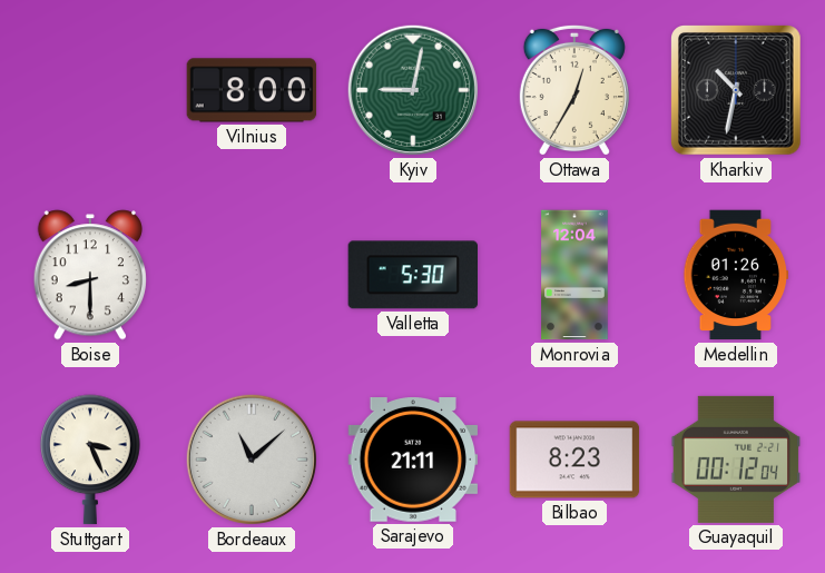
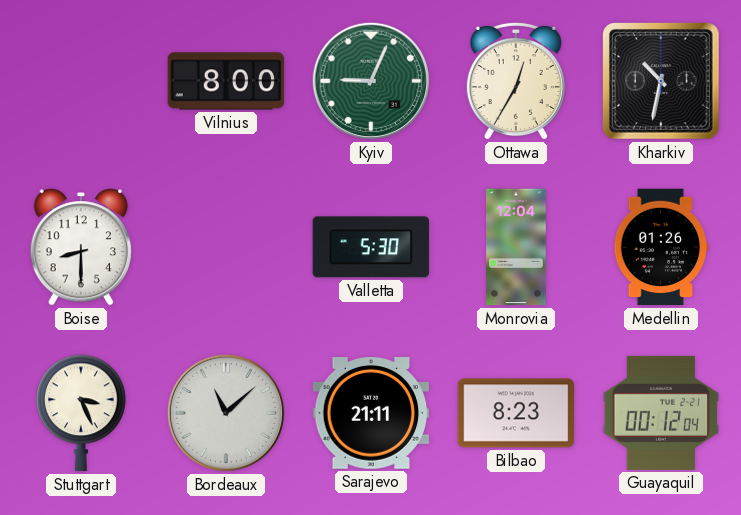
Kyiv: 9:02 -> 9:04 (371, 81)
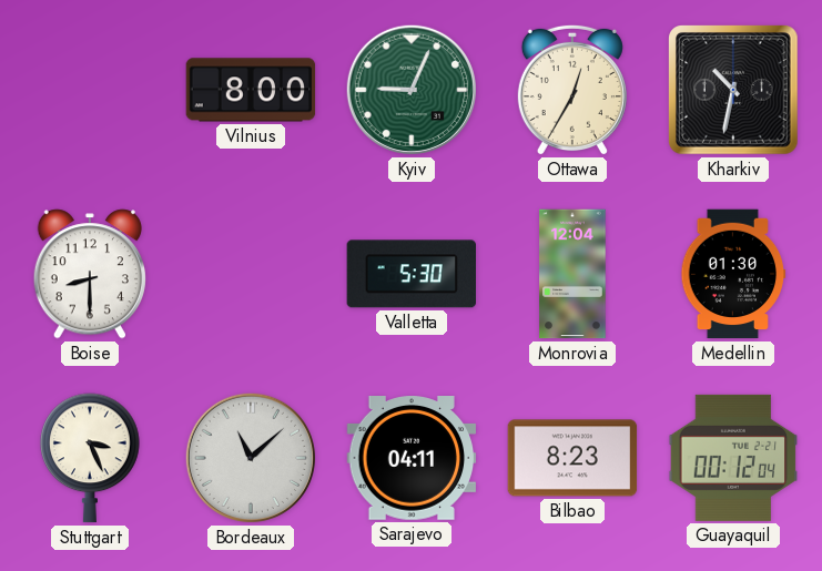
Medellin: 01:26 -> 01:30 (733, 274)
Sarajevo: 21:11 -> 04:11 (412, 459)
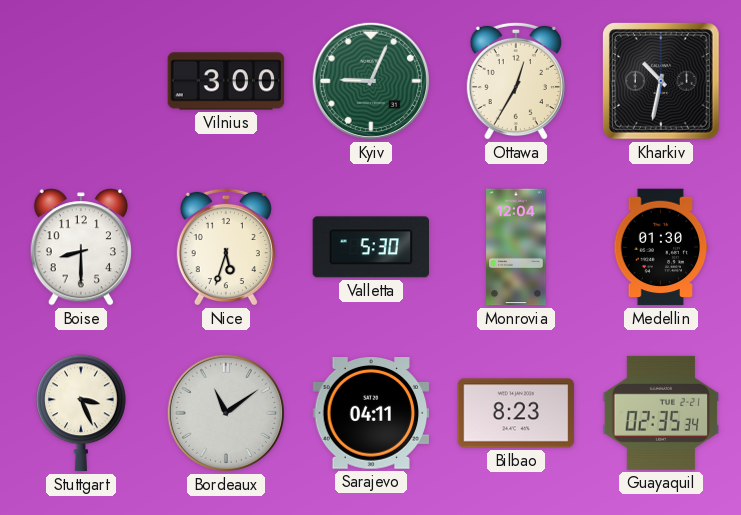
Vilnius: 8:00 -> 3:00 (226, 81)
Nice: none -> 5:33 (226, 247)
Bordeaux: 11:08 -> 11:09 (226, 413)
Guayaquil: 00:12 -> 02:35 (661, 413)
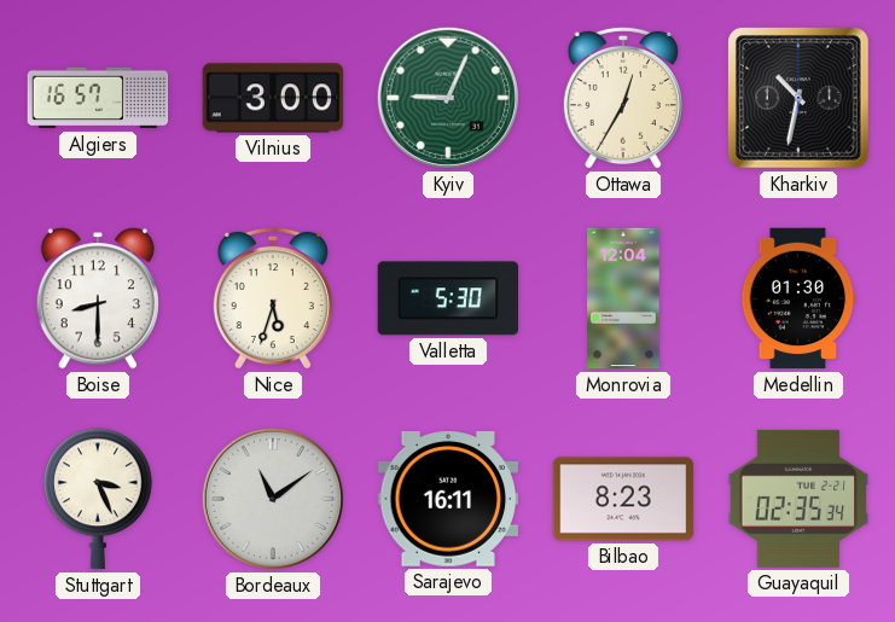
Algiers: none -> 16:57 (98, 98)
Sarajevo: 04:11 -> 16:11 (448, 500)
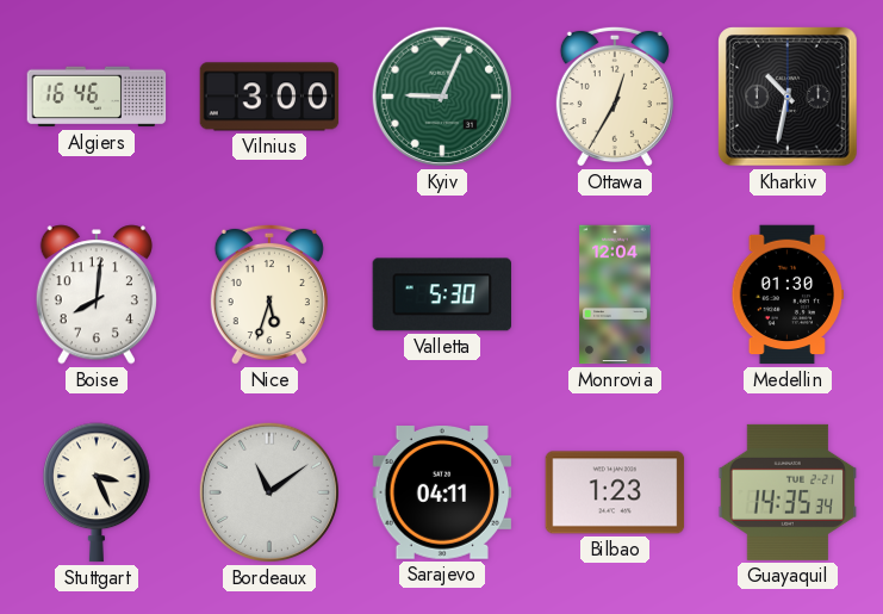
Algiers: 16:57 -> 16:46 (97, 97)
Boise: 8:30 -> 8:01 (97, 294)
Sarajevo: 16:11 -> 04:11 (442, 494)
Bilbao: 8:23 -> 1:23 (615, 492)
Guayaquil: 02:35 -> 14:35 (788, 492)
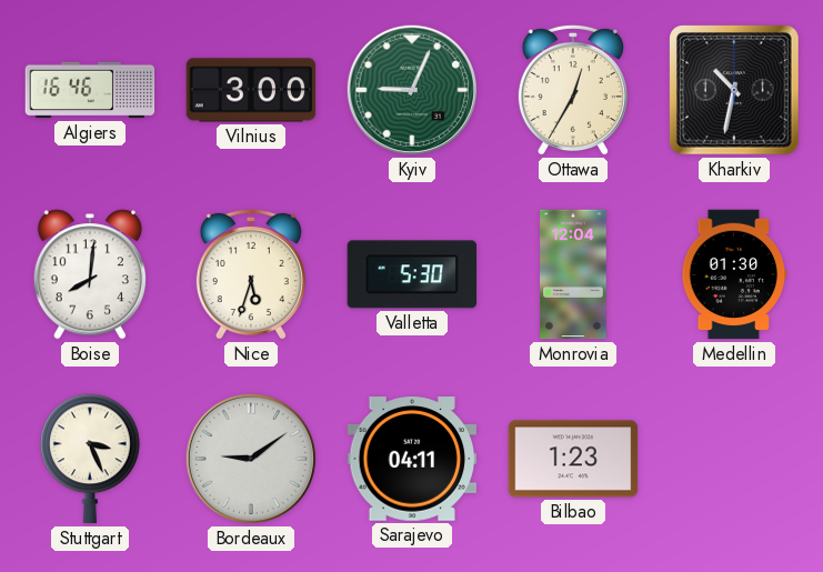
Bordeaux: 11:09 -> 9:09 (251, 459)
Guayaquil: 14:35 -> none (788, 492)
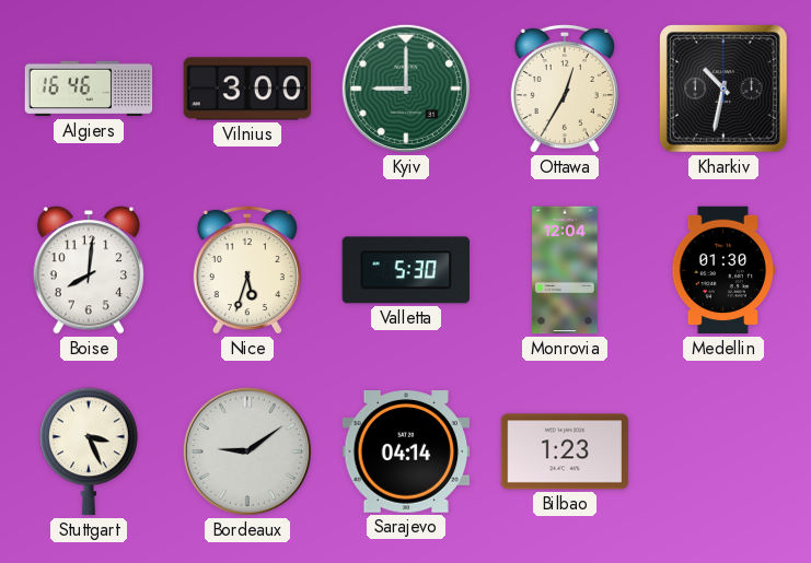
Kyiv: 9:04 -> 9:00 (406, 89)
Sarajevo: 04:11 -> 04:14 (406, 453)
